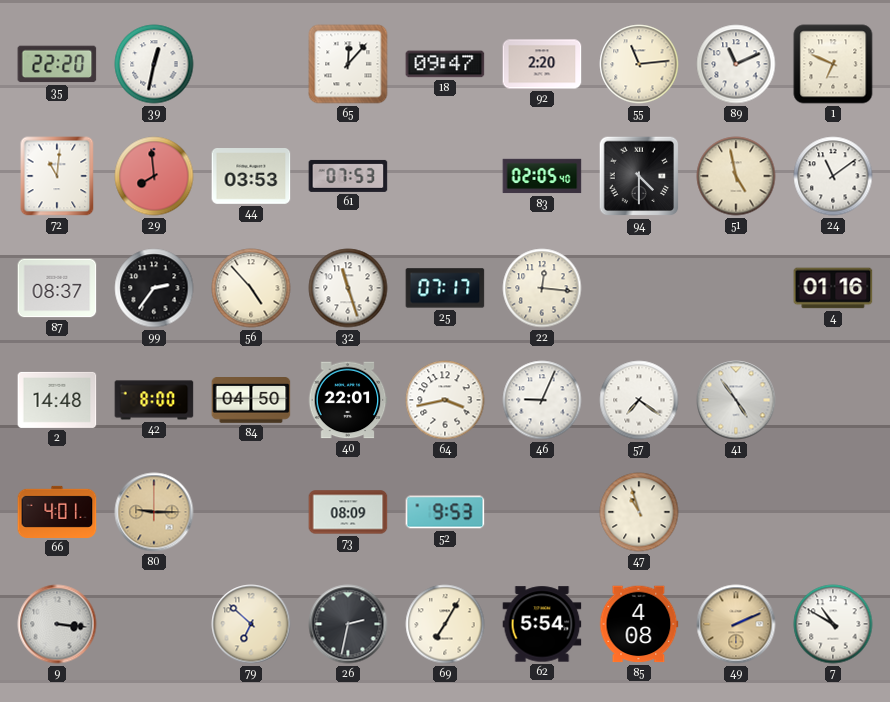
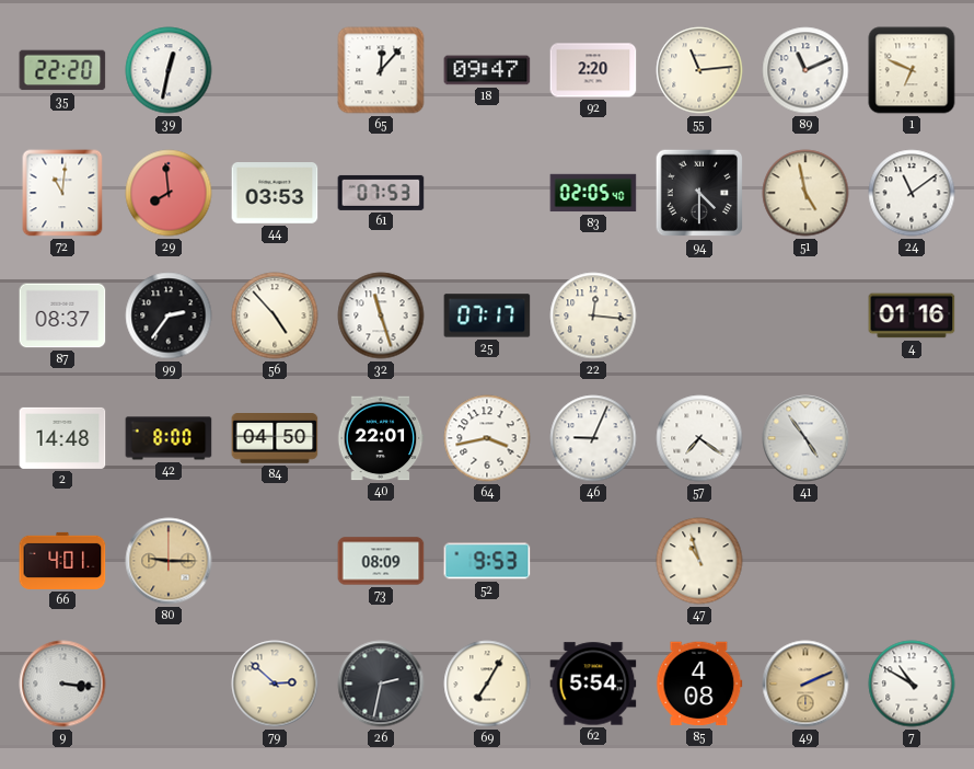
79: 6:52 -> 2:52 (275, 684)
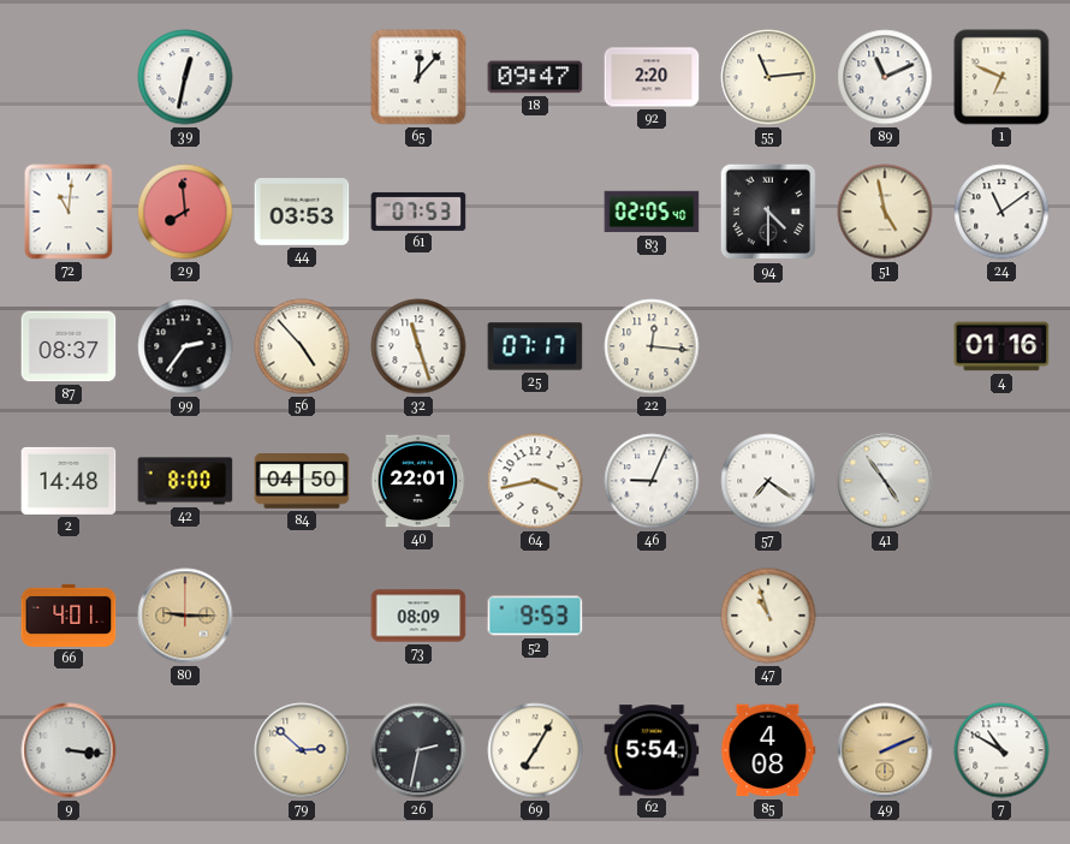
35: 22:20 -> none (62, 70)
